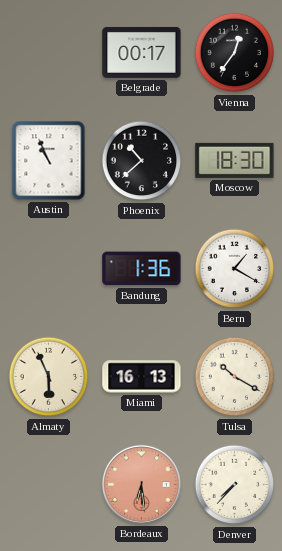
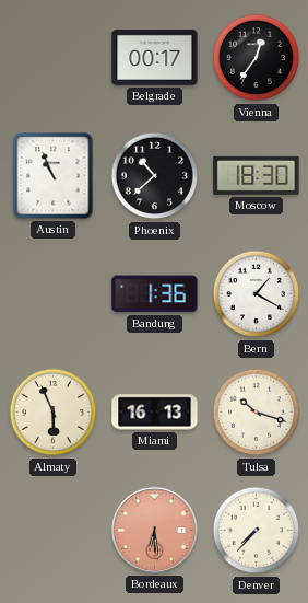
Tulsa: 10:20 -> 10:18 (257, 413)
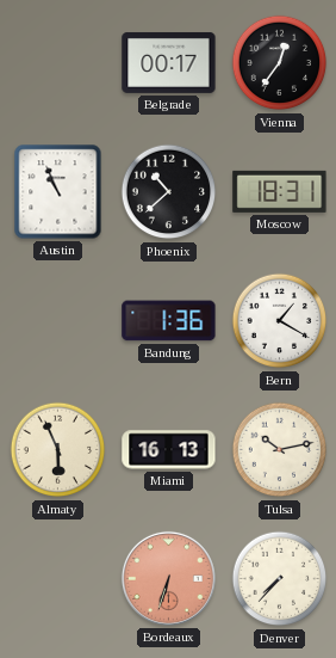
Moscow: 18:30 -> 18:31 (280, 191)
Tulsa: 10:18 -> 10:13 (280, 450)
Bordeaux: 6:29 -> 6:33 (168, 578)
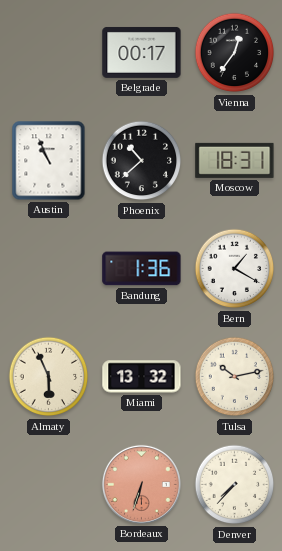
Miami: 16:13 -> 13:32 (142, 377)
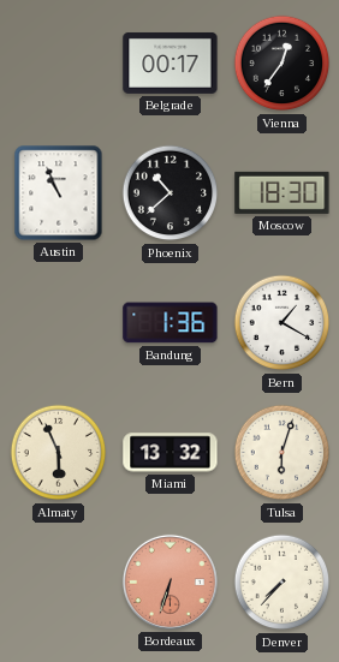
Moscow: 18:31 -> 18:30 (282, 192)
Tulsa: 10:13 -> 6:03 (282, 453)
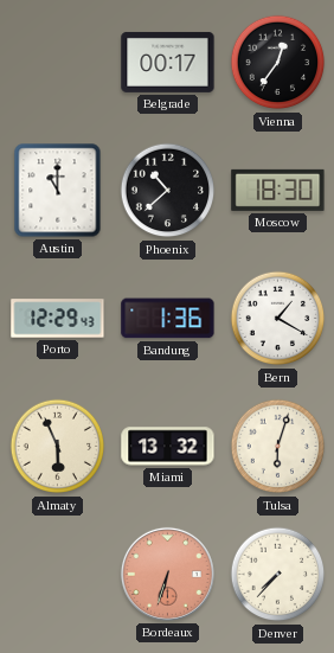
Austin: 10:56 -> 11:00 (58, 191)
Porto: none -> 12:29 (58, 319)
